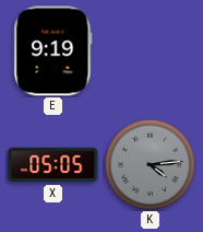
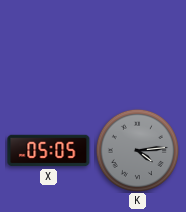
E: 9:19 -> none (53, 51)
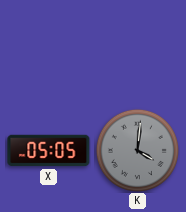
K: 4:14 -> 4:01 (137, 150)
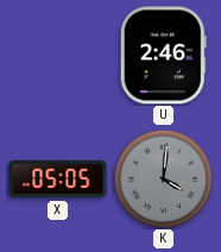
U: none -> 2:46 (163, 56)
